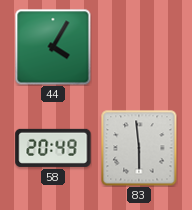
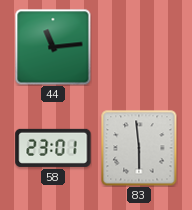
44: 4:05 -> 11:14 (53, 47)
58: 20:49 -> 23:01 (53, 148)
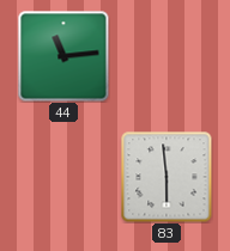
58: 23:01 -> none (53, 148)
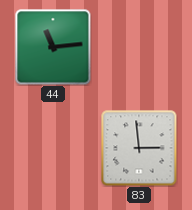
83: 5:59 -> 2:59 (139, 148)
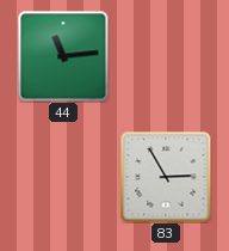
83: 2:59 -> 2:55 (166, 177)
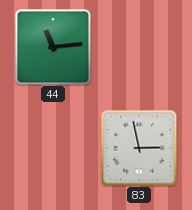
83: 2:55 -> 2:58 (139, 148)
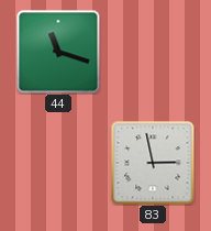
44: 11:14 -> 11:18 (58, 52)
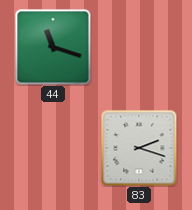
83: 2:58 -> 2:18 (139, 148)
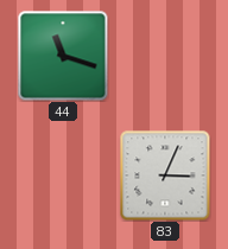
83: 2:18 -> 3:04 (165, 175)
